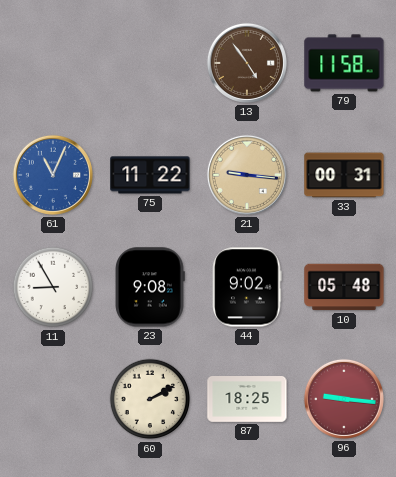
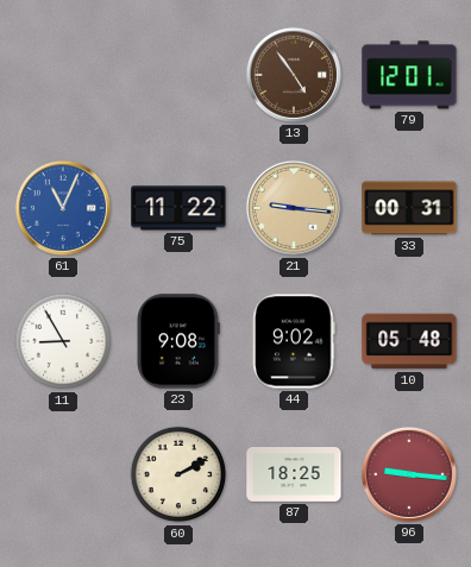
79: 11:58 -> 12:01 (409, 75)
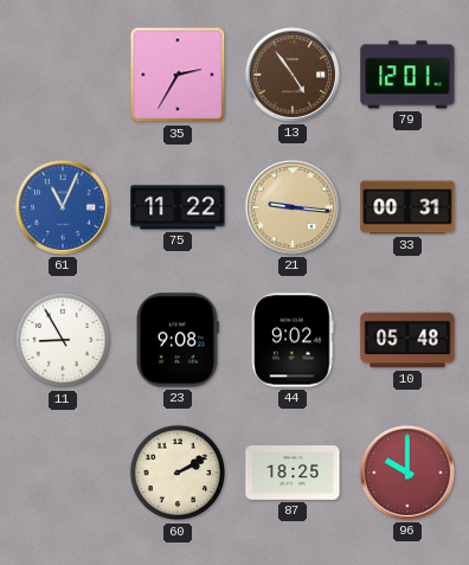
35: none -> 2:35 (178, 75)
96: 9:16 -> 10:00 (407, 473)
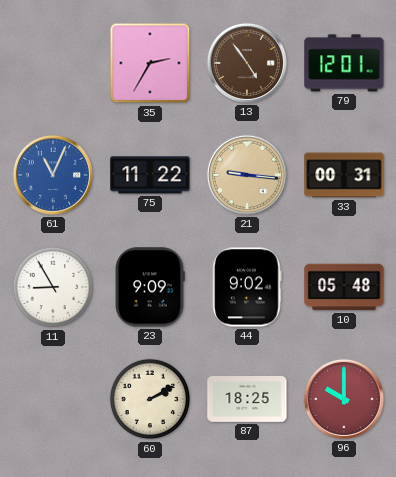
23: 9:08 -> 9:09 (150, 287)
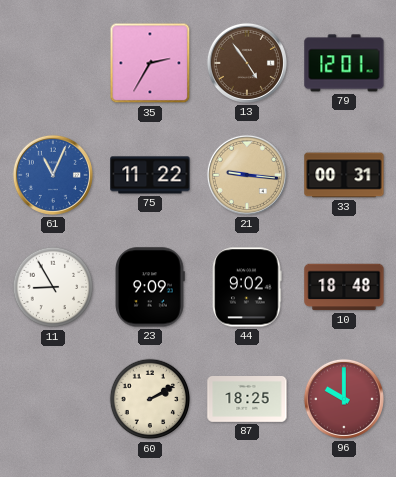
10: 05:48 -> 18:48 (344, 287)
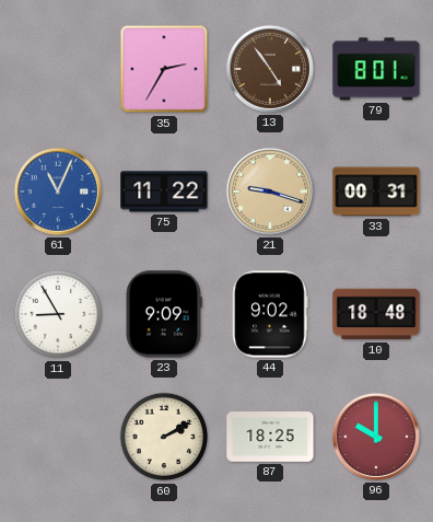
79: 12:01 -> 8:01 (376, 69)
21: 9:16 -> 9:18 (270, 192)
